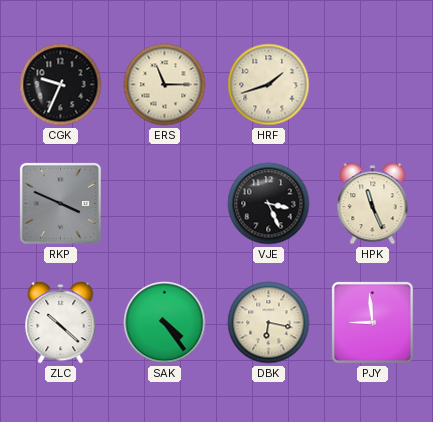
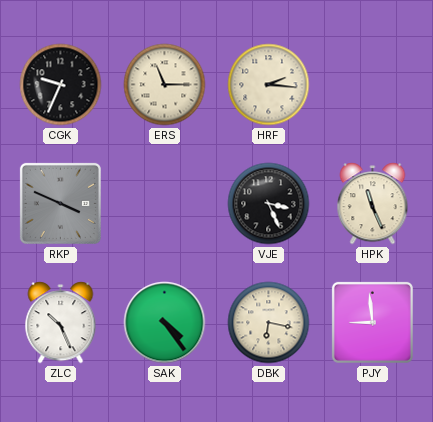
HRF: 1:42 -> 2:16 (269, 85)
ZLC: 10:22 -> 10:26 (61, 323)
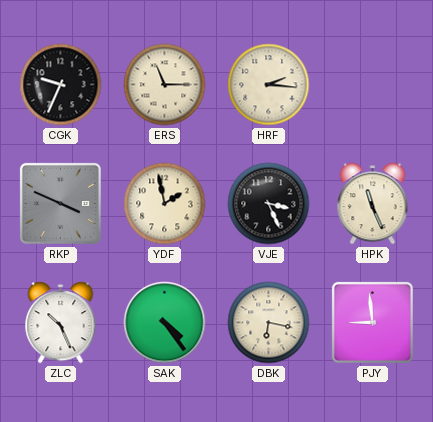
YDF: none -> 1:58 (165, 204)
